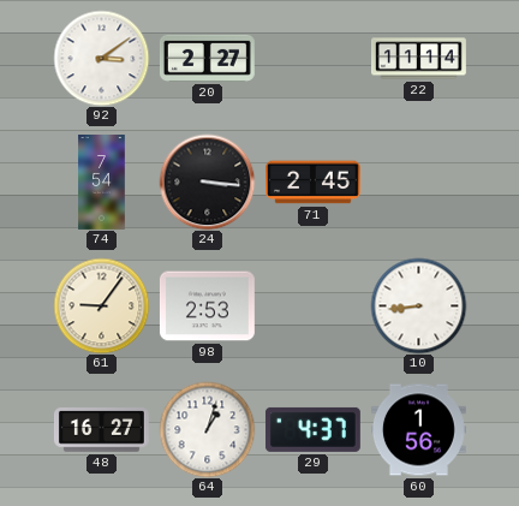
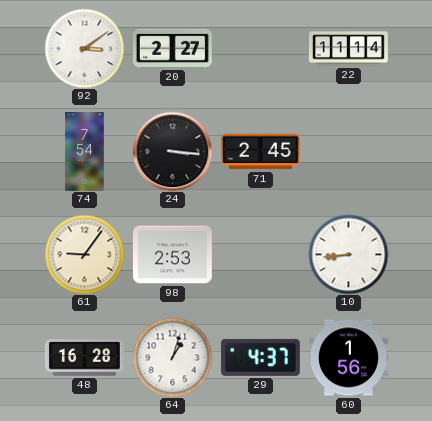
48: 16:27 -> 16:28 (84, 358)
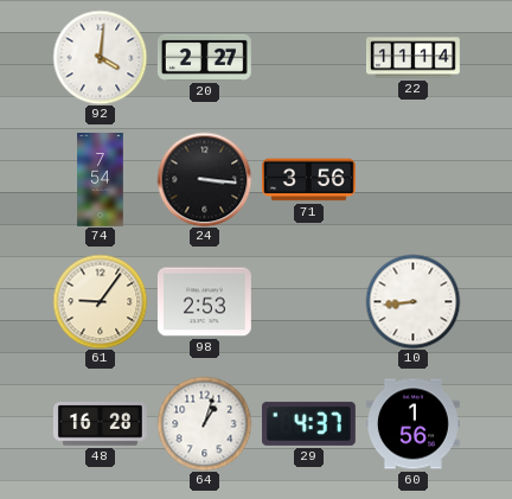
92: 3:09 -> 4:01 (100, 57)
71: 2:45 -> 3:56 (308, 180)
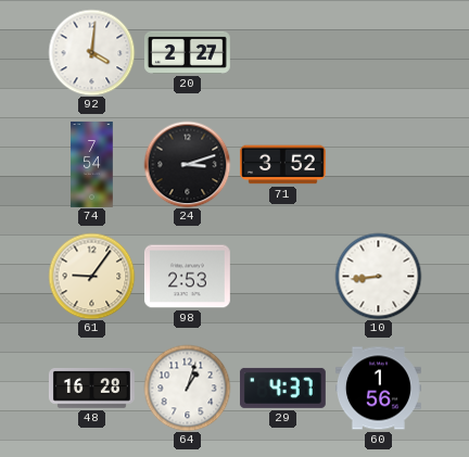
22: 11:14 -> none (414, 58)
24: 3:16 -> 3:12 (187, 164)
71: 3:56 -> 3:52 (282, 165)
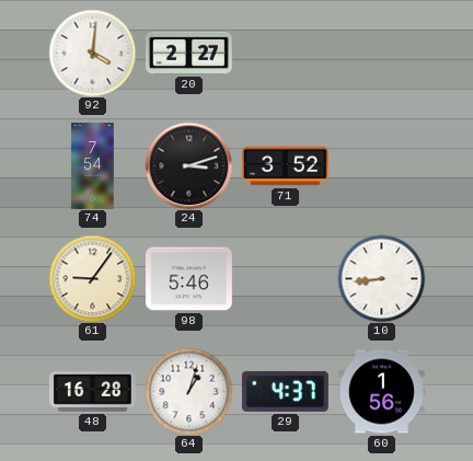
98: 2:53 -> 5:46 (188, 279)
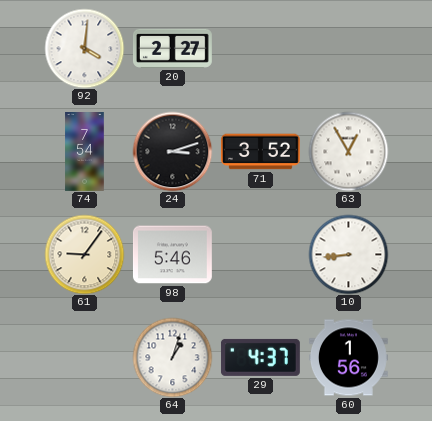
63: none -> 12:55 (348, 151)
48: 16:28 -> none (92, 392)
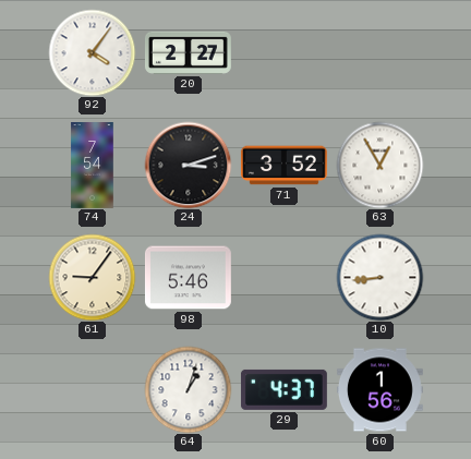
92: 4:01 -> 4:06 (92, 52)
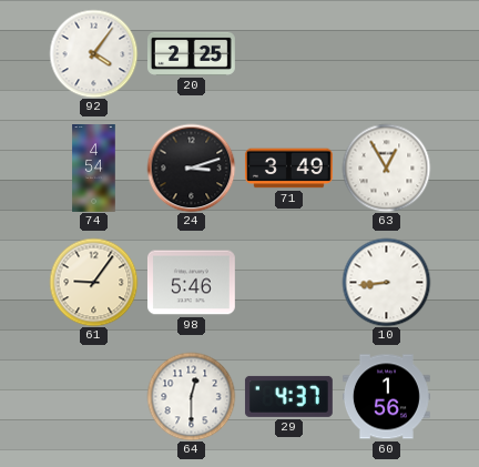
20: 2:27 -> 2:25 (191, 53)
74: 7:54 -> 4:54 (94, 169)
71: 3:52 -> 3:49 (288, 169)
64: 1:03 -> 12:30 (191, 396)
